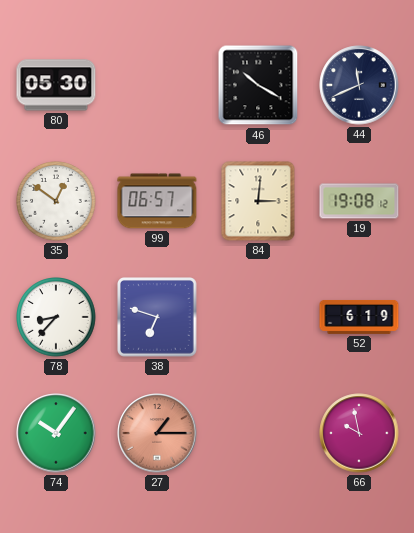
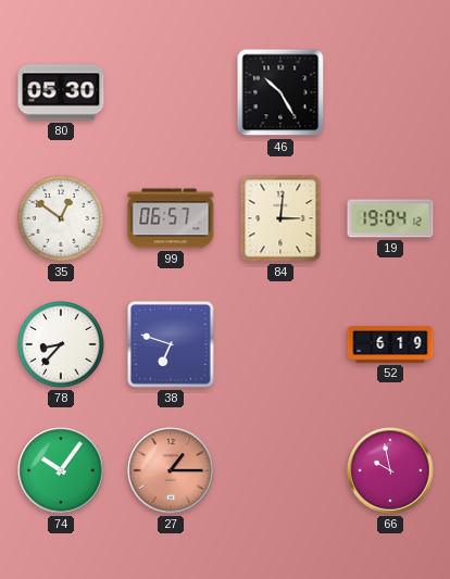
46: 10:20 -> 10:25 (280, 92)
44: 11:41 -> none (359, 85)
19: 19:08 -> 19:04 (390, 218)
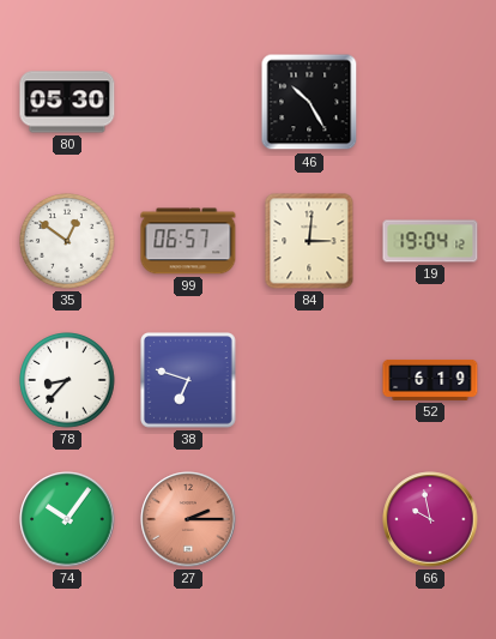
27: 1:15 -> 2:15 (188, 519)
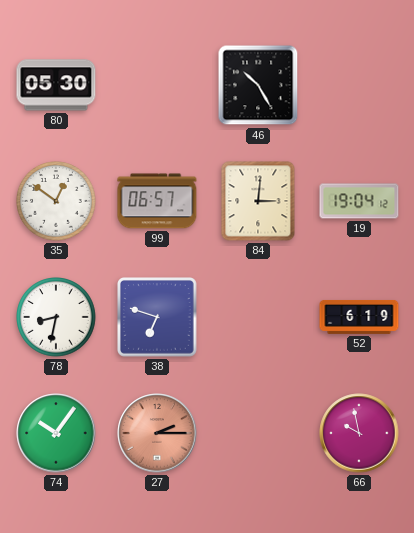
78: 8:37 -> 8:32 (57, 318)
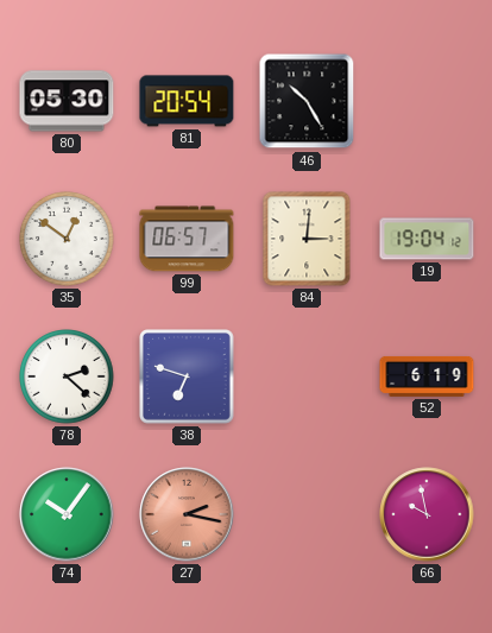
81: none -> 20:54 (187, 101)
78: 8:32 -> 2:22 (68, 378)
27: 2:15 -> 2:17 (187, 514)
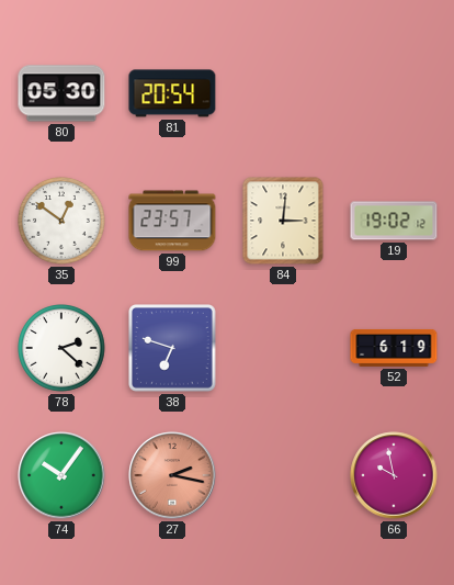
46: 10:25 -> none (307, 101)
99: 06:57 -> 23:57 (172, 221)
19: 19:04 -> 19:02 (394, 221)
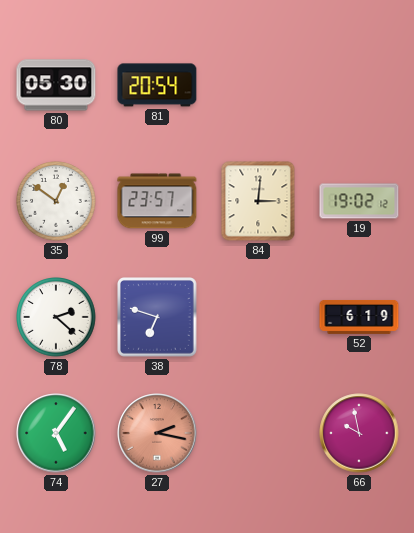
74: 10:06 -> 5:06 (56, 433)
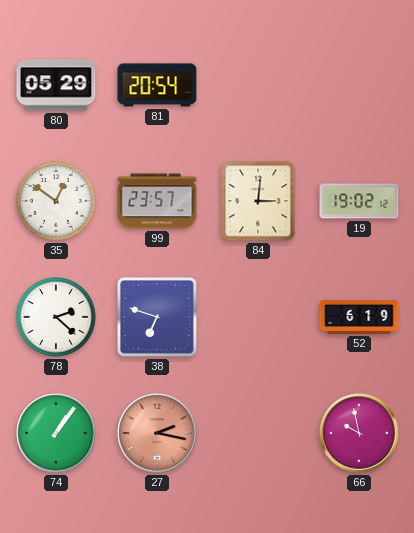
80: 05:30 -> 05:29 (56, 85)
74: 5:06 -> 1:06 (56, 433)
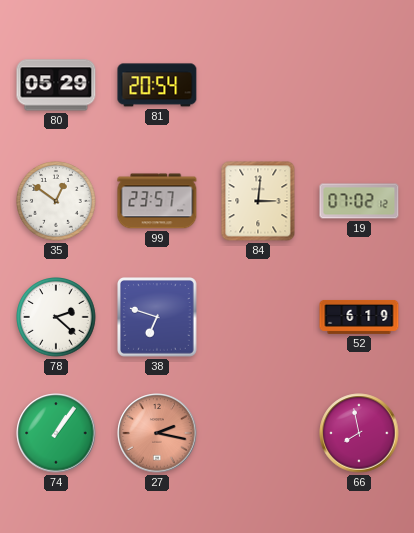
19: 19:02 -> 07:02 (359, 201)
66: 9:58 -> 7:58 (359, 433)
